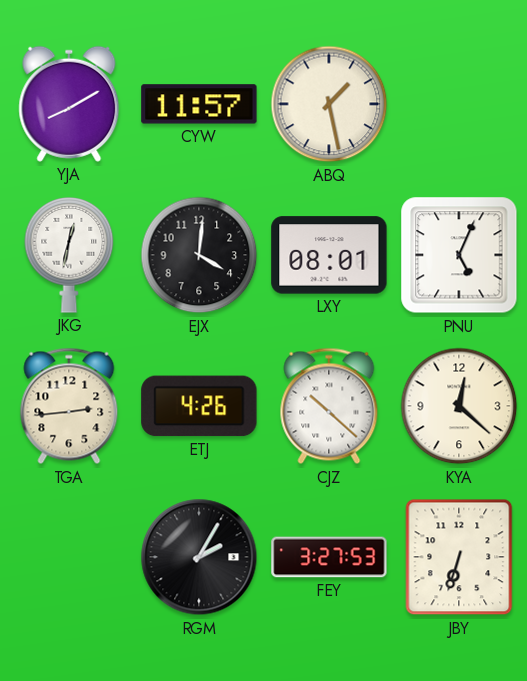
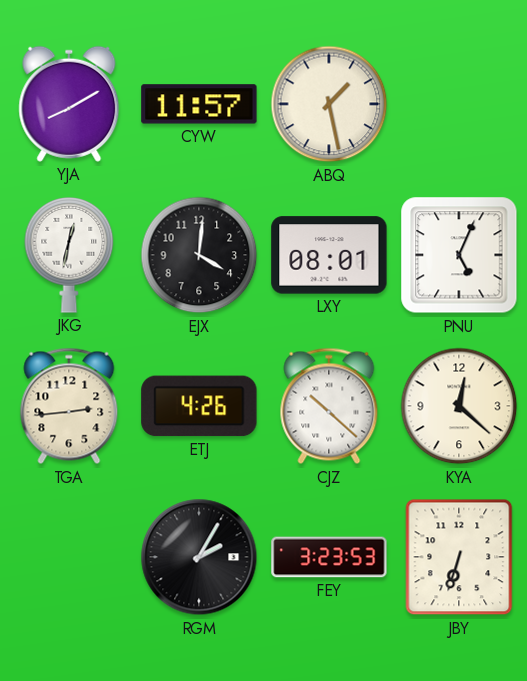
FEY: 3:27 -> 3:23 (329, 557)
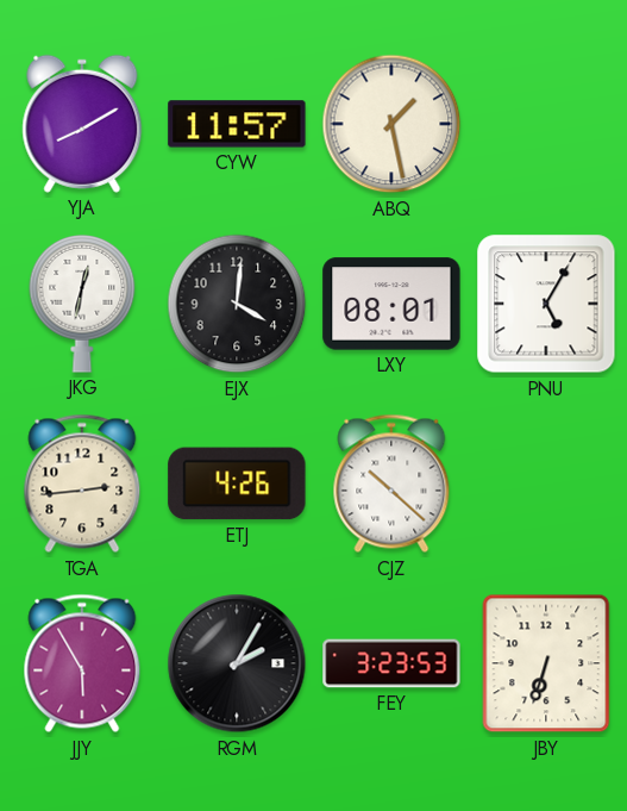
PNU: 5:04 -> 5:05 (546, 304)
KYA: 12:22 -> none (459, 406)
JJY: none -> 5:55 (82, 663)
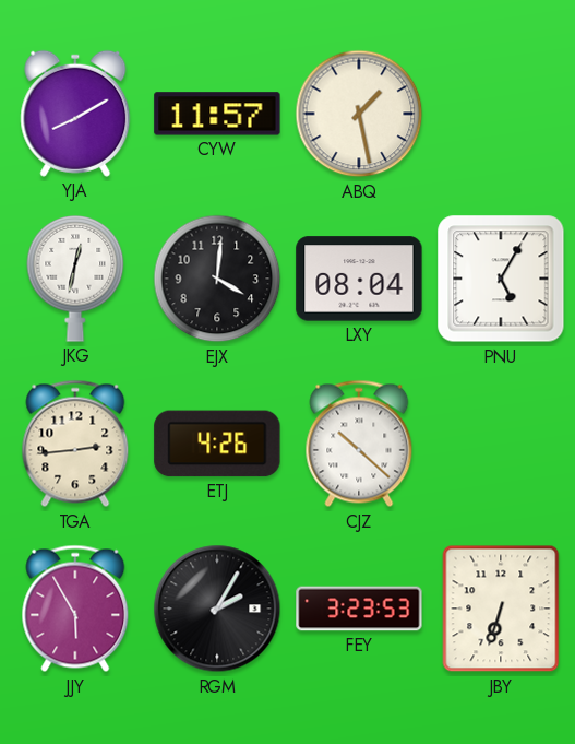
LXY: 08:01 -> 08:04 (359, 279)
